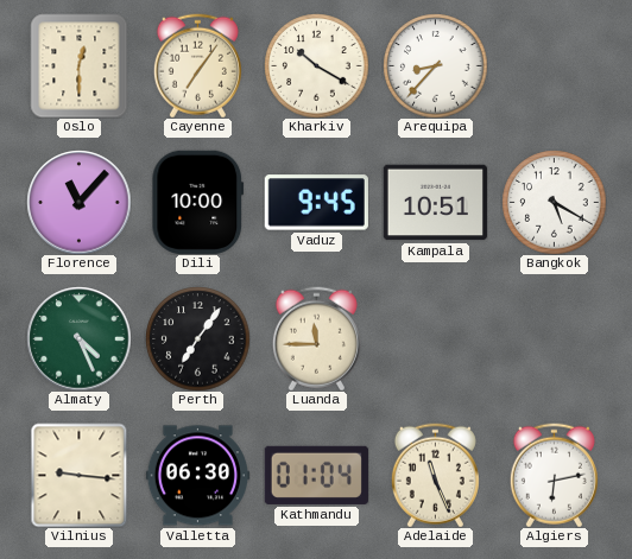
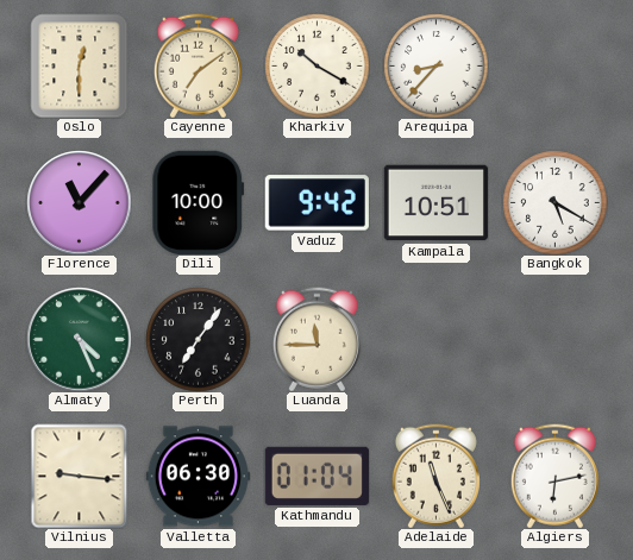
Cayenne: 7:06 -> 7:09 (198, 65)
Vaduz: 9:45 -> 9:42 (316, 203)
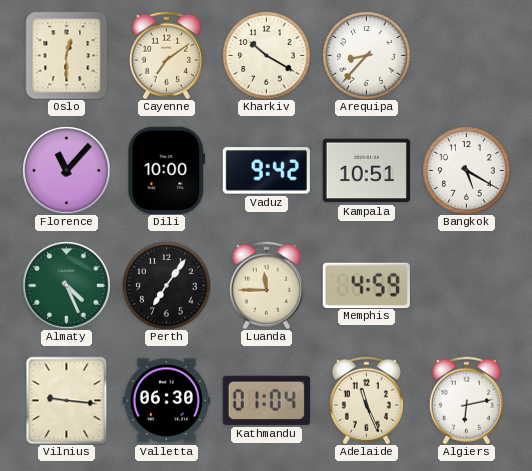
Memphis: none -> 4:59 (366, 285)
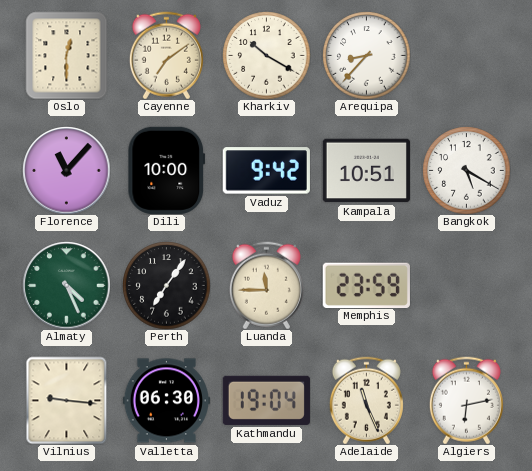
Memphis: 4:59 -> 23:59 (366, 285)
Kathmandu: 01:04 -> 19:04 (266, 400)
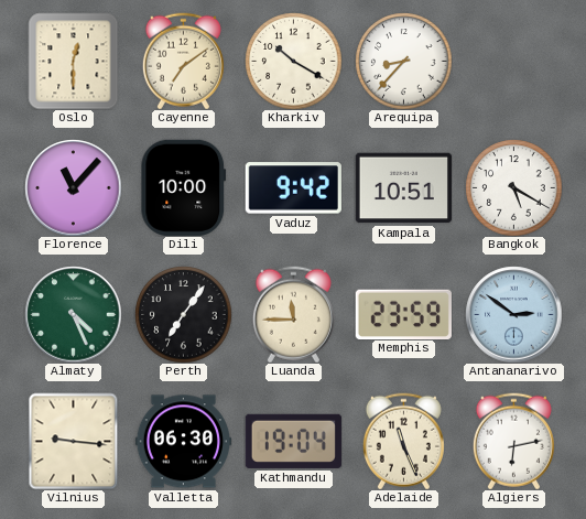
Antananarivo: none -> 2:51 (513, 314)
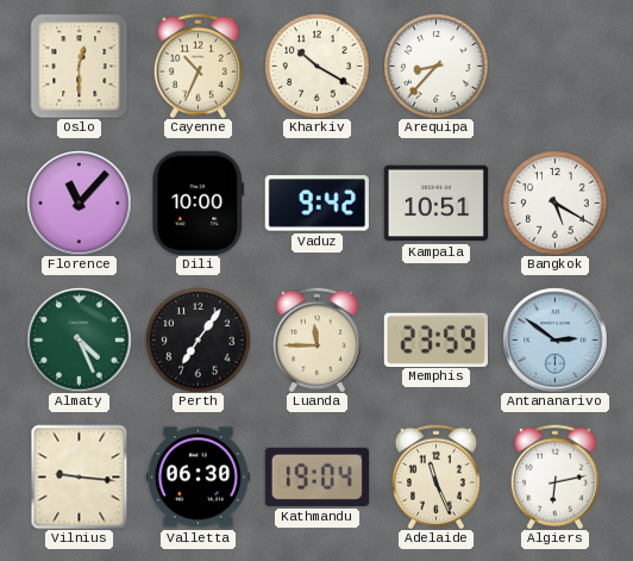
Cayenne: 7:09 -> 10:34 (198, 66)
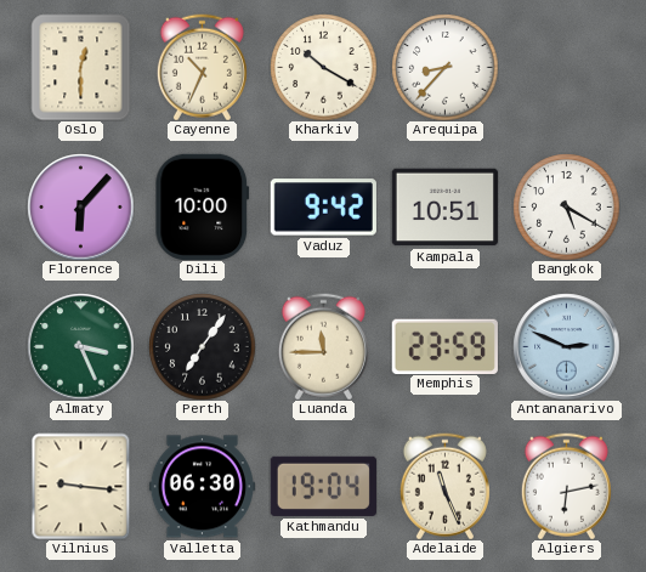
Florence: 11:07 -> 6:07 (80, 206)
Almaty: 4:26 -> 3:26 (80, 346)
Antananarivo: 2:51 -> 2:49 (566, 346)
